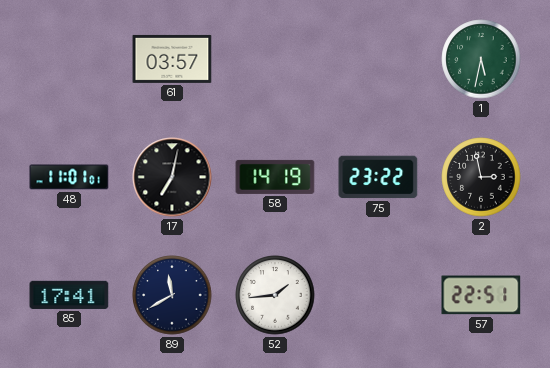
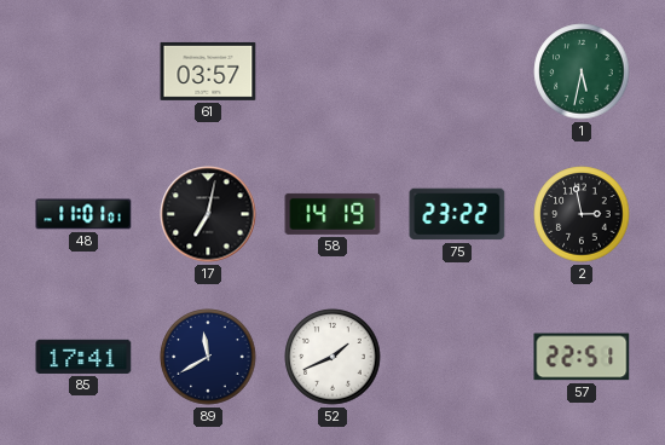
52: 1:44 -> 1:41 (332, 357)
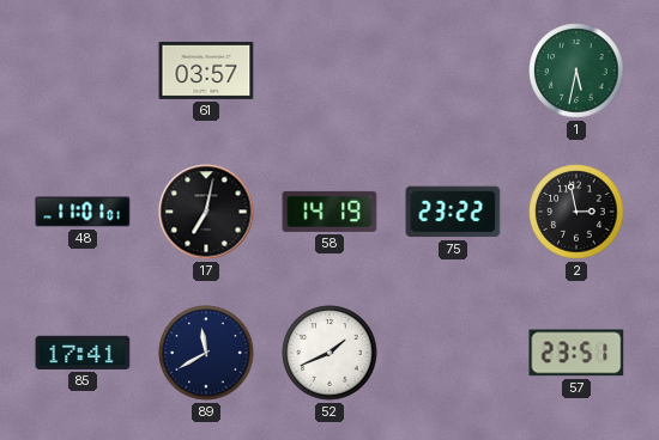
57: 22:51 -> 23:51 (576, 353)
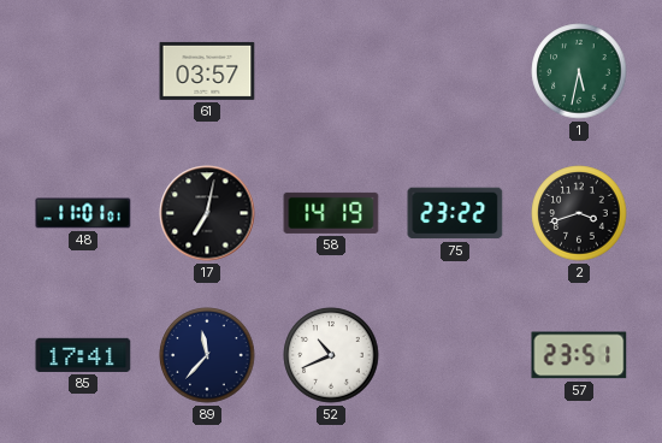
2: 2:58 -> 3:42 (579, 213)
89: 11:40 -> 11:37 (207, 355)
52: 1:41 -> 10:41 (331, 355)
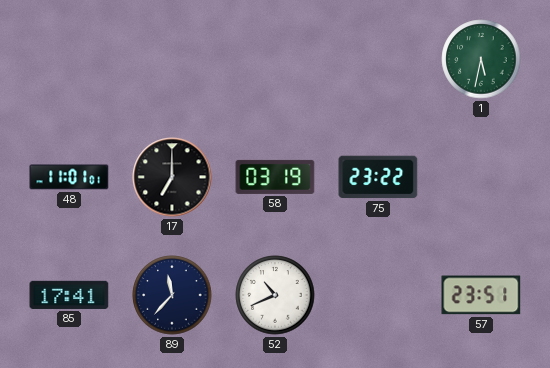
61: 03:57 -> none (207, 71)
17: 7:02 -> 7:00 (172, 177)
58: 14:19 -> 03:19 (275, 177)
2: 3:42 -> none (579, 213)
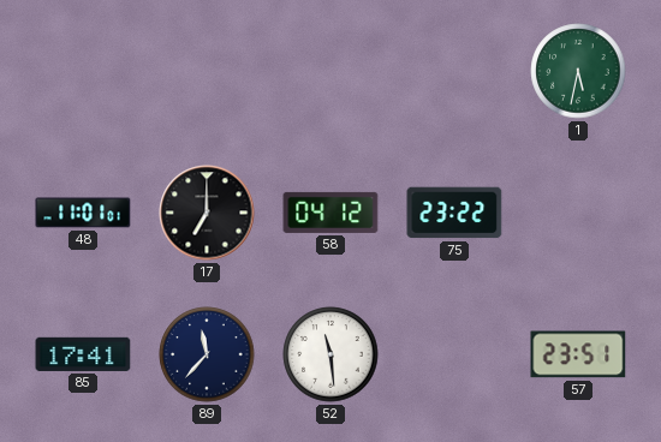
58: 03:19 -> 04:12 (330, 213)
52: 10:41 -> 11:29 (330, 354)
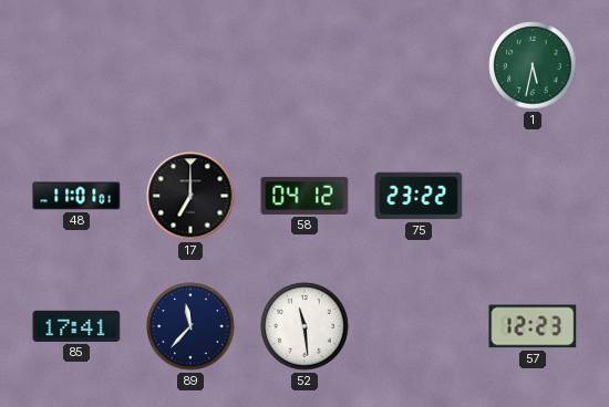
57: 23:51 -> 12:23 (533, 326)
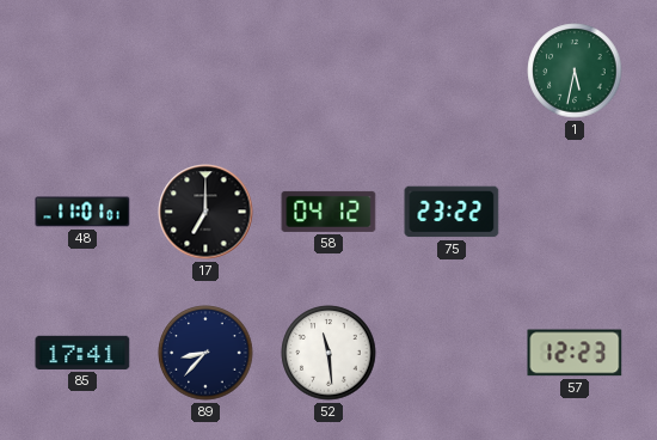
89: 11:37 -> 8:37 (205, 353)
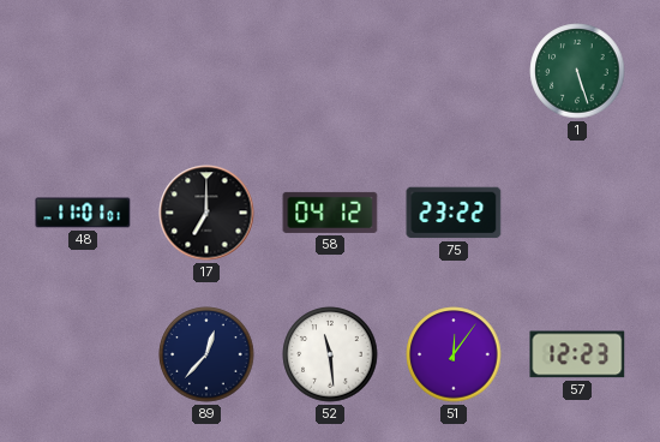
1: 5:32 -> 5:27 (577, 71)
85: 17:41 -> none (82, 353)
89: 8:37 -> 12:37 (206, 354)
51: none -> 12:06 (454, 354)
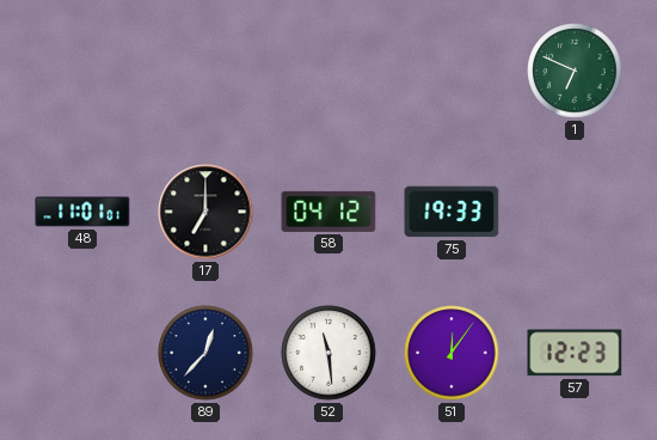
1: 5:27 -> 6:49 (575, 71)
75: 23:22 -> 19:33 (452, 212)
